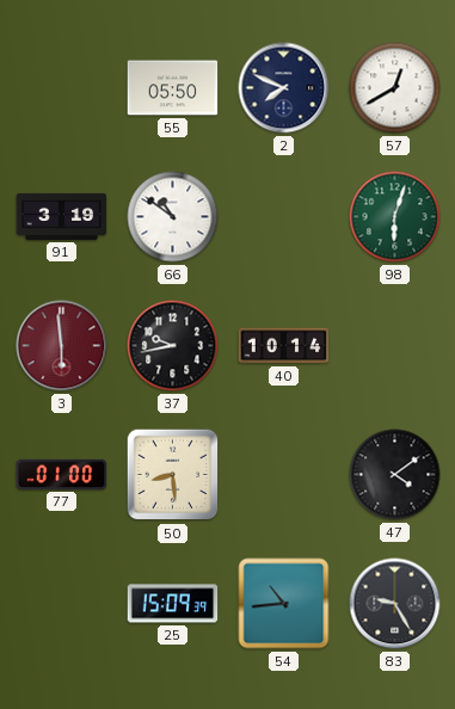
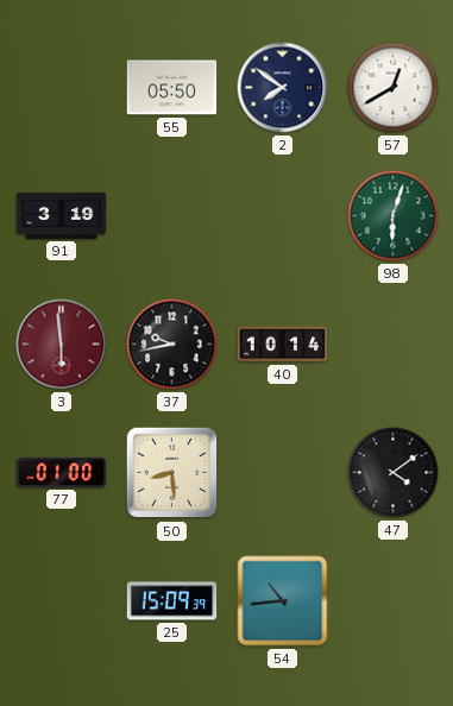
2: 7:49 -> 7:51 (283, 88)
66: 10:51 -> none (173, 217)
83: 9:25 -> none (395, 604)
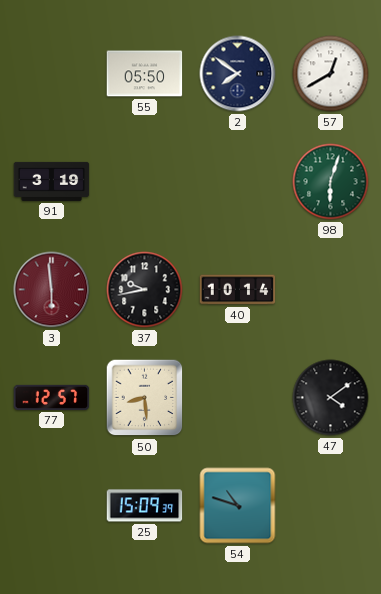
77: 01:00 -> 12:57 (52, 397)
54: 10:44 -> 10:48 (238, 506)
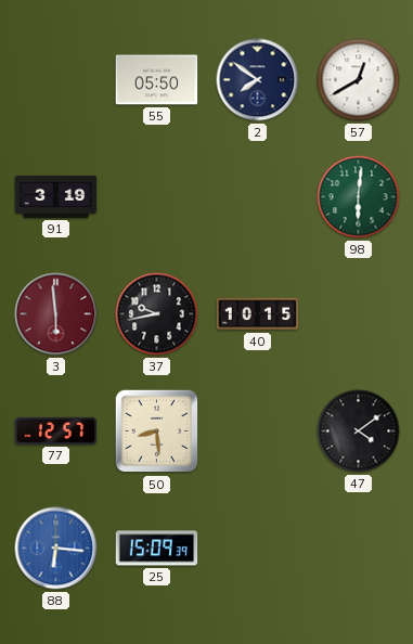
98: 6:03 -> 6:01 (359, 197)
40: 10:14 -> 10:15 (258, 314)
88: none -> 6:16 (56, 549)
54: 10:48 -> none (238, 506)
